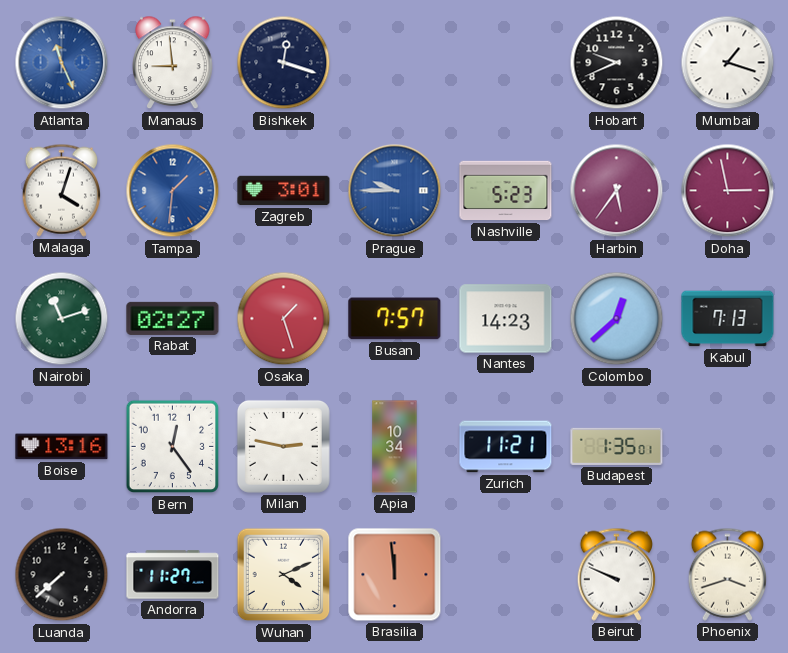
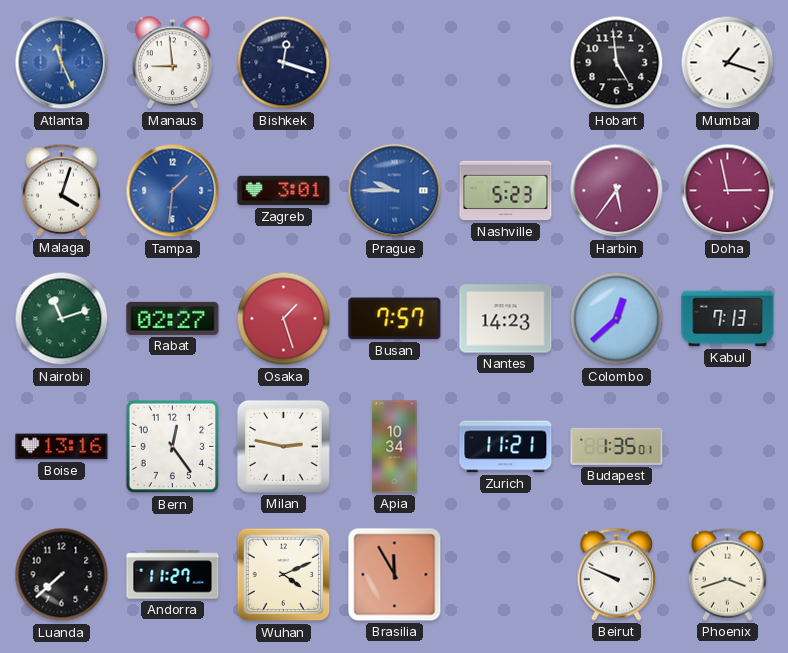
Hobart: 9:41 -> 4:59 (617, 63)
Brasilia: 11:59 -> 11:55 (395, 575)
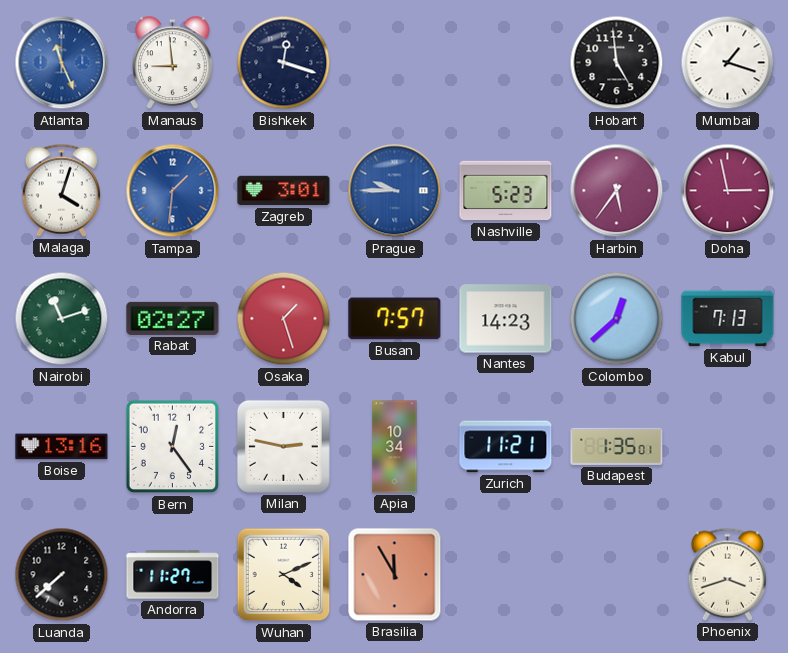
Beirut: 9:49 -> none (616, 574)
